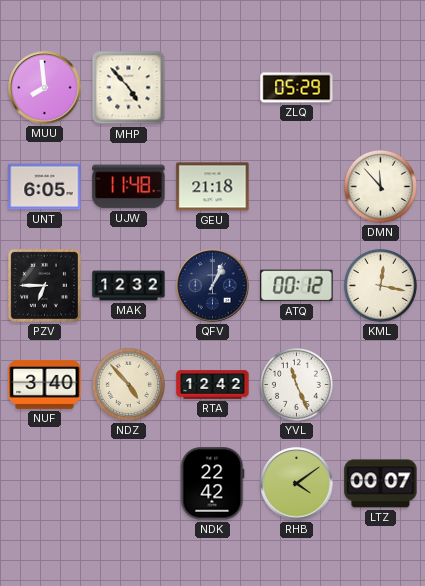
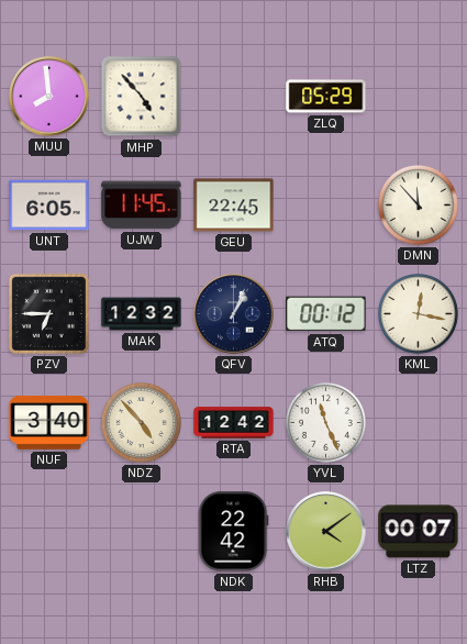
UJW: 11:48 -> 11:45 (142, 206)
GEU: 21:18 -> 22:45 (234, 206)
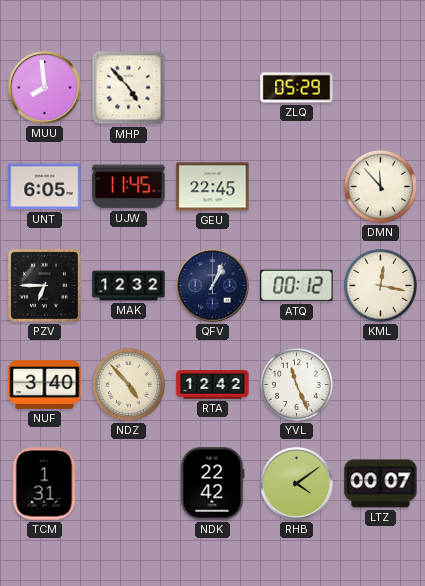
TCM: none -> 1:31 (44, 484)
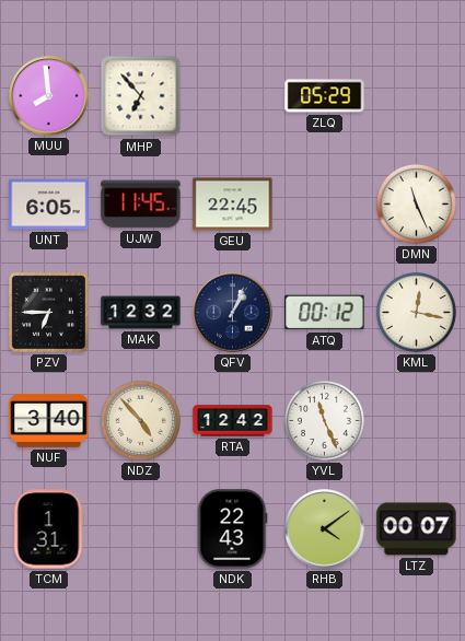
MHP: 4:53 -> 6:53 (141, 96)
DMN: 11:53 -> 11:26 (416, 203)
NDK: 22:42 -> 22:43 (233, 529)
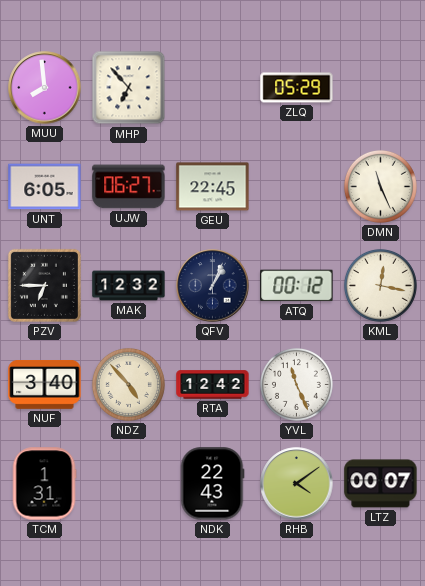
UJW: 11:45 -> 06:27 (129, 187)
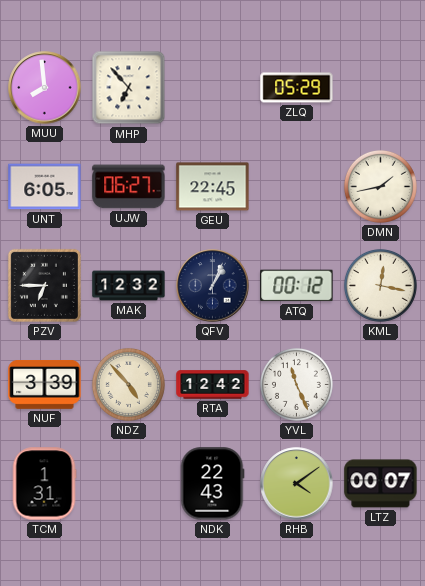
DMN: 11:26 -> 1:43 (380, 186)
NUF: 3:40 -> 3:39 (45, 385)
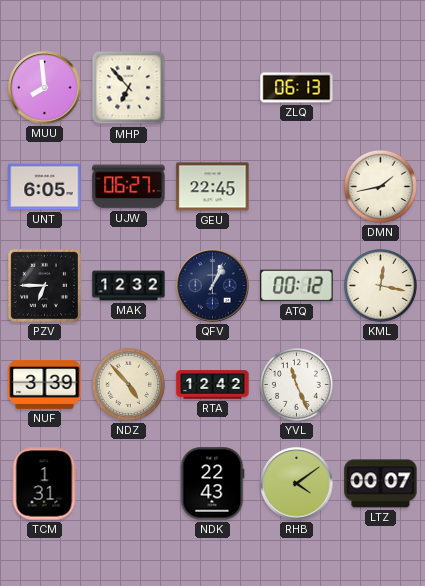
ZLQ: 05:29 -> 06:13 (297, 88)
